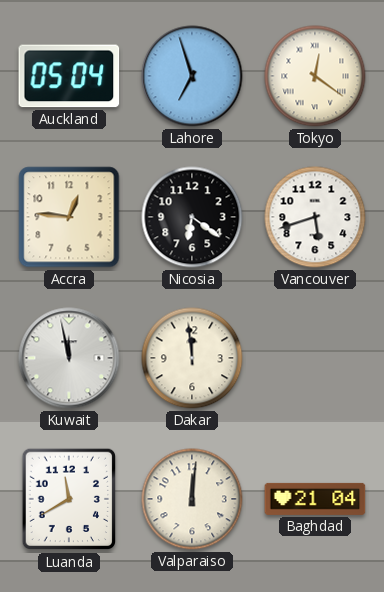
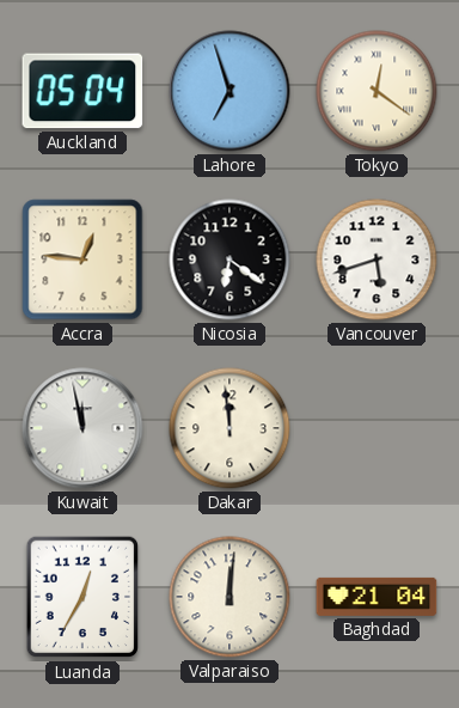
Luanda: 11:40 -> 12:35 (82, 597)
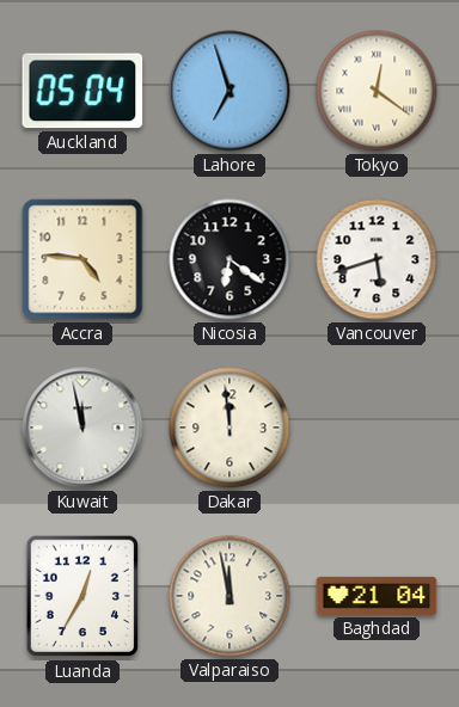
Accra: 12:46 -> 4:46 (82, 259)
Valparaiso: 12:01 -> 11:58 (229, 596)
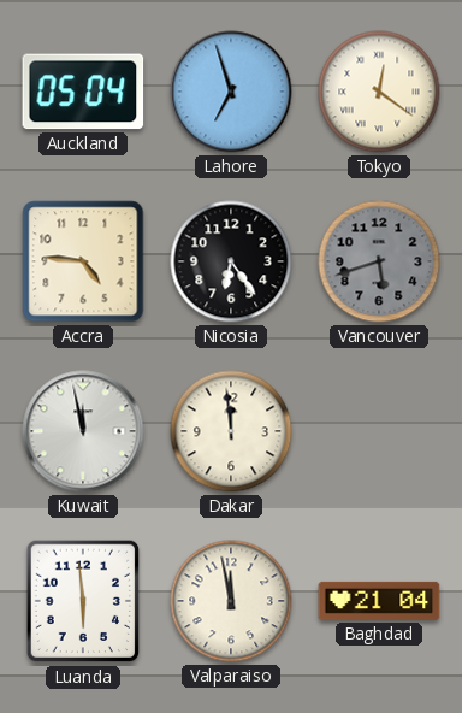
Nicosia: 6:21 -> 6:24 (231, 261)
Vancouver dial: white -> grey (379, 261)
Luanda: 12:35 -> 5:59 (83, 601)
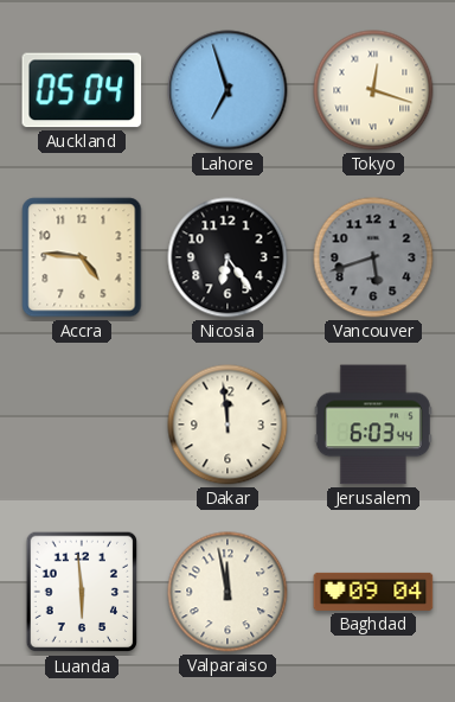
Tokyo: 12:21 -> 12:18 (373, 90)
Kuwait: 11:58 -> none (83, 431)
Jerusalem: none -> 6:03 (373, 425)
Baghdad: 21:04 -> 09:04 (373, 592)
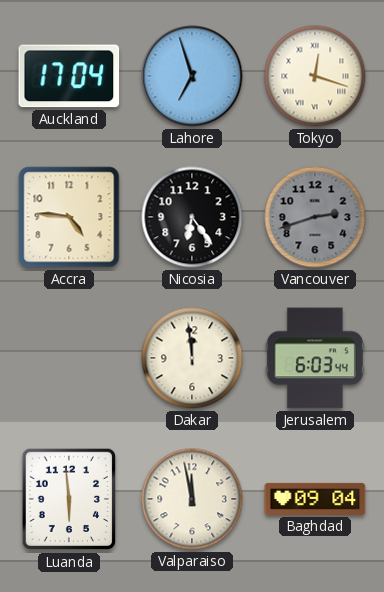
Auckland: 05:04 -> 17:04 (69, 76)
Vancouver: 5:42 -> 2:42 (315, 217)
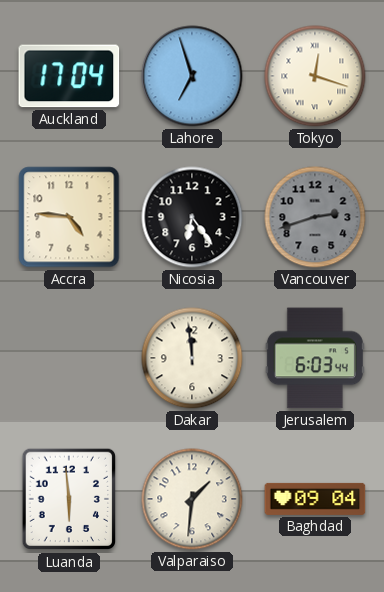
Valparaiso: 11:58 -> 1:31 (192, 499)
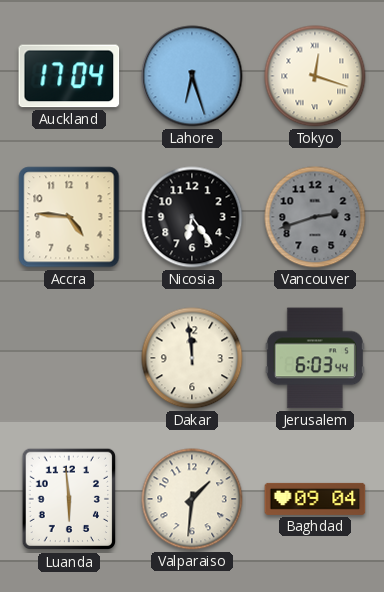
Lahore: 6:57 -> 6:27 (192, 76)
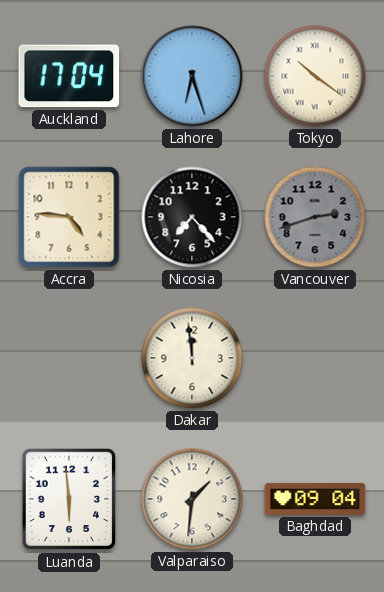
Tokyo: 12:18 -> 10:21 (315, 76)
Nicosia: 6:24 -> 7:23 (192, 217)
Jerusalem: 6:03 -> none (315, 358)
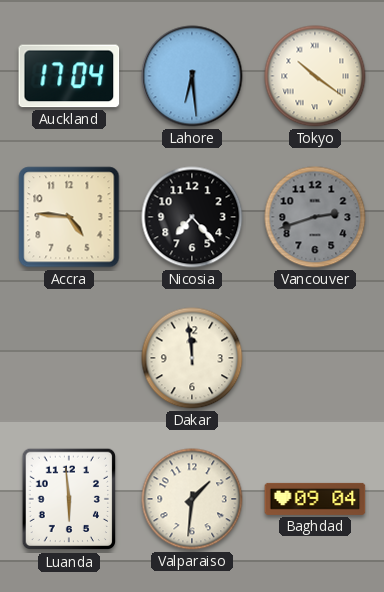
Lahore: 6:27 -> 6:29 (192, 76)
